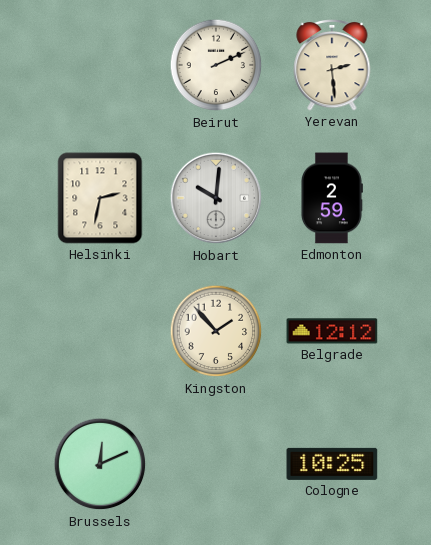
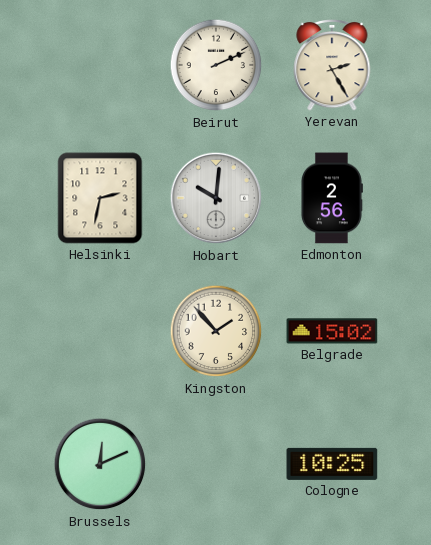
Yerevan: 2:29 -> 2:25 (332, 65)
Edmonton: 2:59 -> 2:56 (331, 198)
Belgrade: 12:12 -> 15:02 (332, 331)
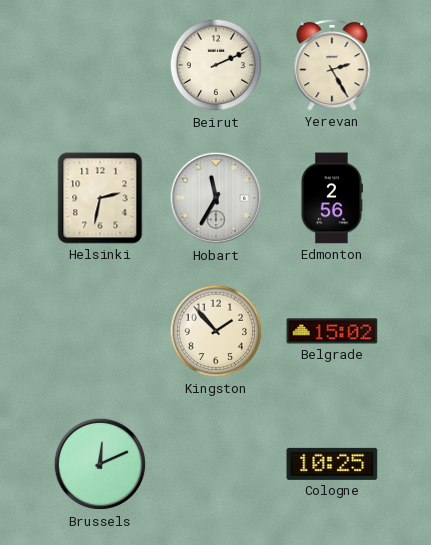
Hobart: 10:01 -> 11:35 (216, 198)
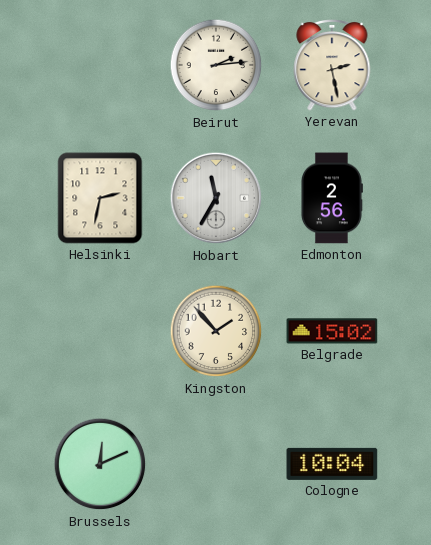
Beirut: 2:11 -> 2:14 (216, 65)
Yerevan: 2:25 -> 2:28 (332, 65)
Cologne: 10:25 -> 10:04 (332, 464)
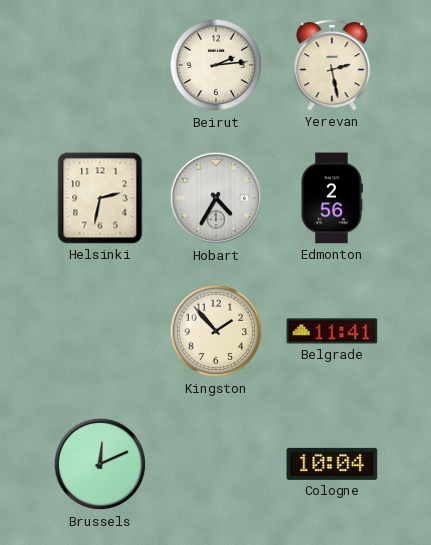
Hobart: 11:35 -> 4:35 (216, 198)
Belgrade: 15:02 -> 11:41 (332, 331)
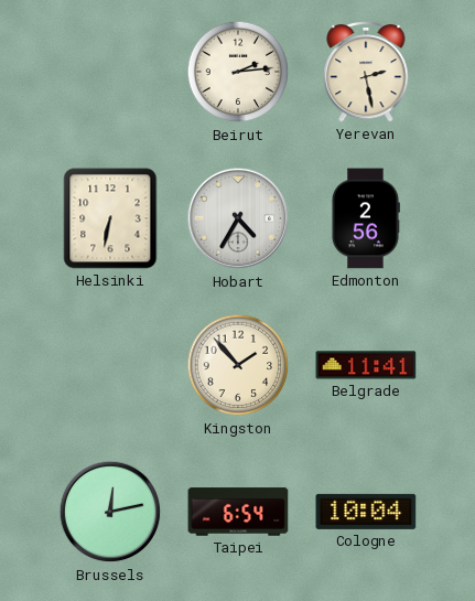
Helsinki: 2:32 -> 6:32 (110, 218)
Brussels: 12:11 -> 12:13 (110, 512)
Taipei: none -> 6:54 (238, 512)
